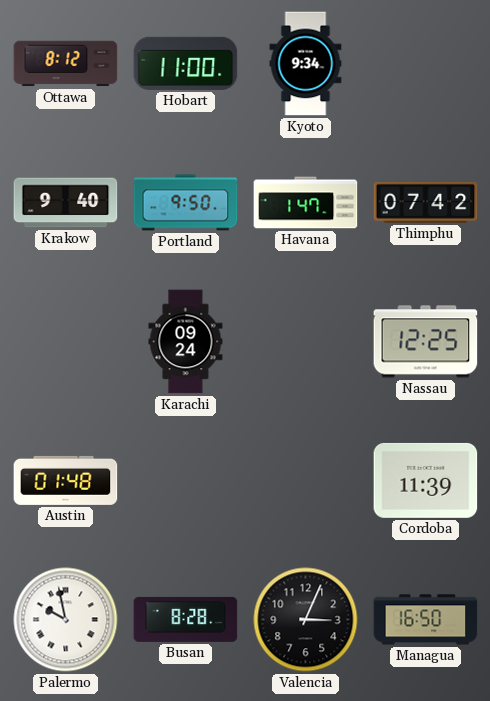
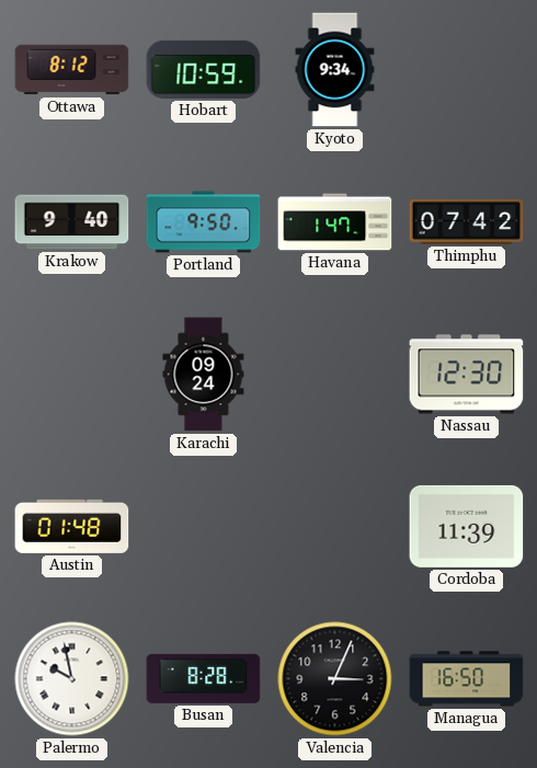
Hobart: 11:00 -> 10:59 (204, 69)
Nassau: 12:25 -> 12:30 (467, 375)
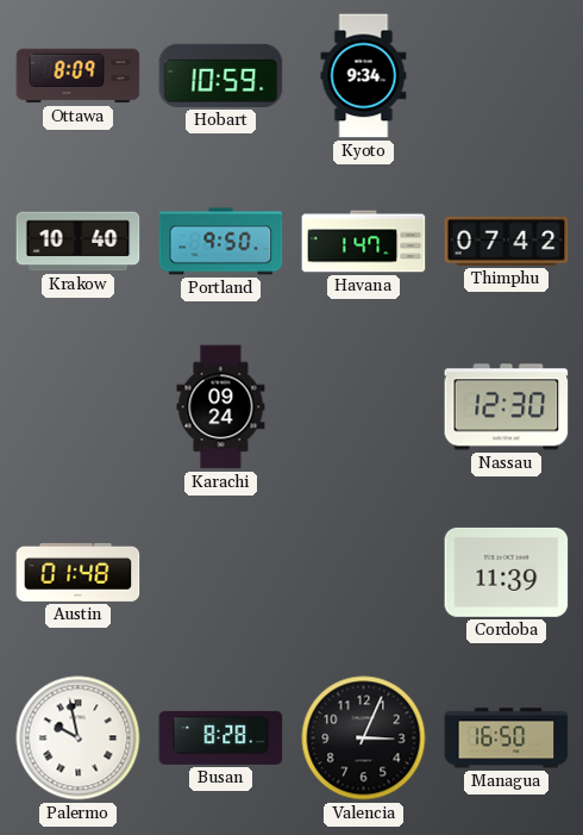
Ottawa: 8:12 -> 8:09 (79, 76)
Krakow: 9:40 -> 10:40 (79, 242)
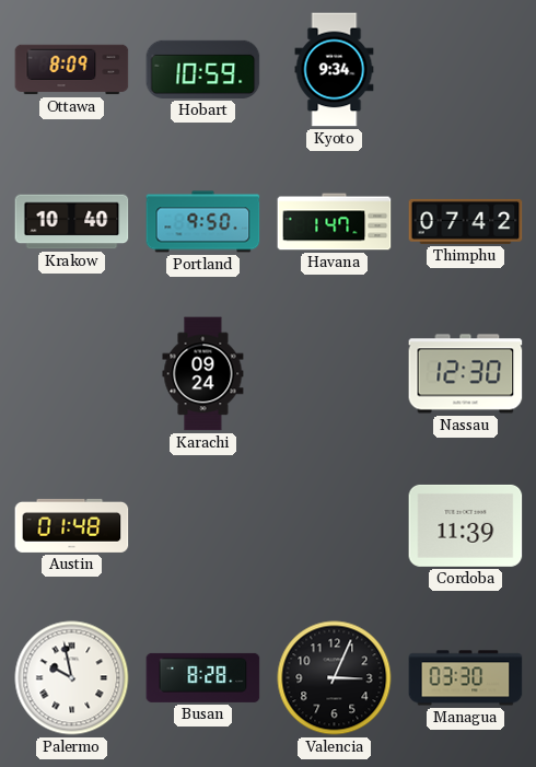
Managua: 16:50 -> 03:30 (466, 678)
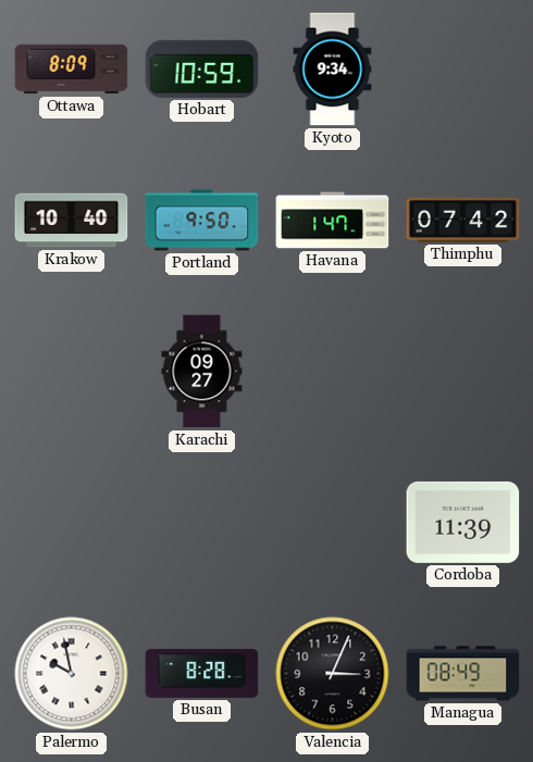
Karachi: 09:24 -> 09:27 (202, 372)
Nassau: 12:30 -> none (466, 374)
Austin: 01:48 -> none (72, 525)
Managua: 03:30 -> 08:49 (463, 674)
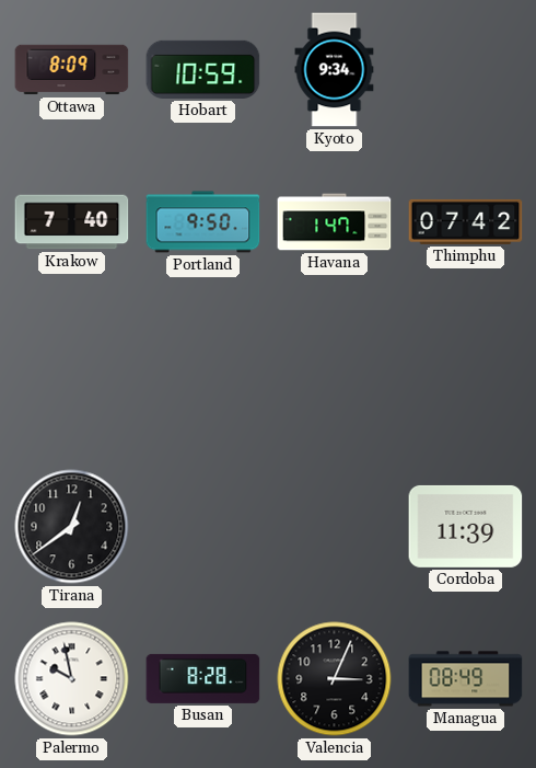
Krakow: 10:40 -> 7:40 (72, 222)
Karachi: 09:27 -> none (202, 372)
Tirana: none -> 12:39 (72, 527)
